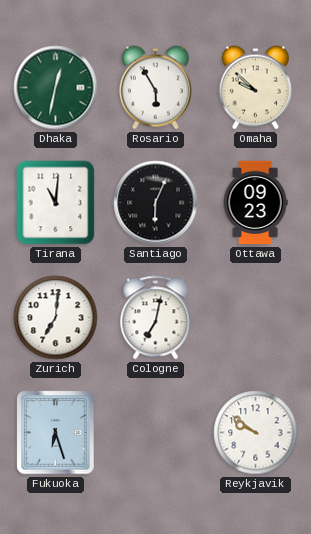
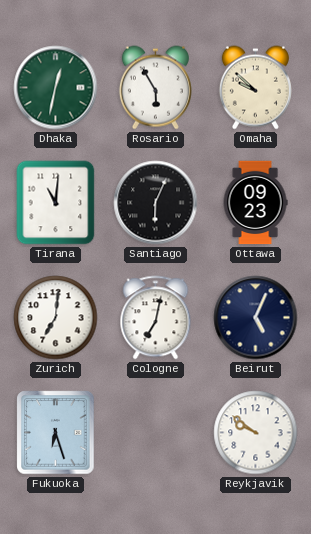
Beirut: none -> 5:04 (256, 318)
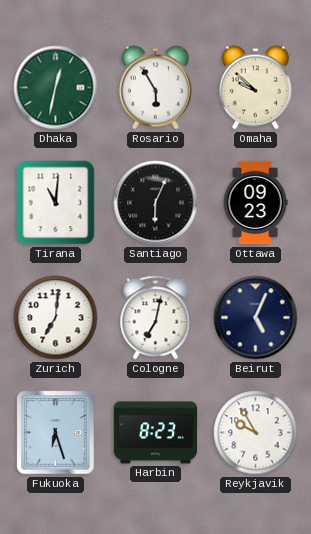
Harbin: none -> 8:23 (156, 433)
Reykjavik: 9:51 -> 9:55 (256, 433)
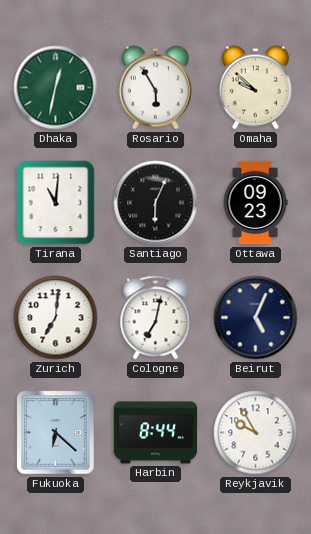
Fukuoka: 6:27 -> 6:22 (56, 433)
Harbin: 8:23 -> 8:44 (156, 433)
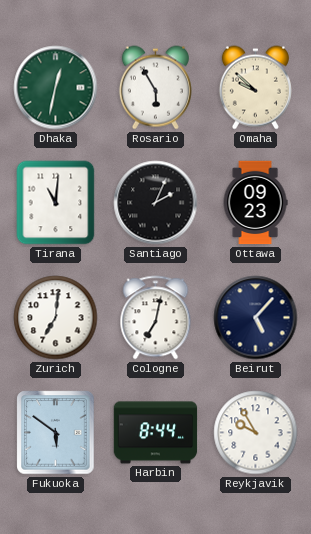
Santiago: 6:04 -> 2:04 (156, 203)
Beirut: 5:04 -> 5:07 (256, 318)
Fukuoka: 6:22 -> 5:51 (56, 433)
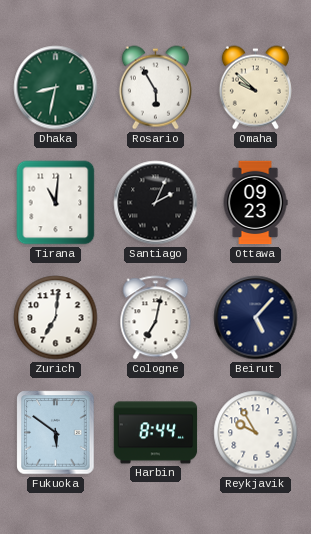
Dhaka: 12:32 -> 8:32 (56, 88)
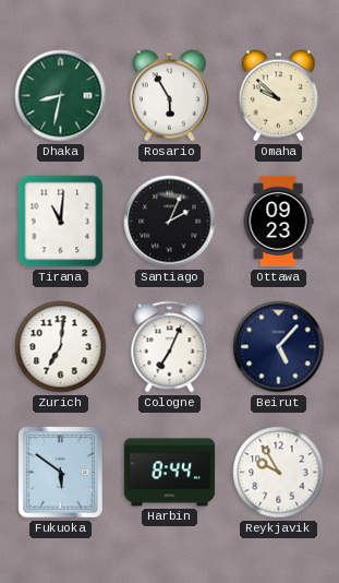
Cologne: 7:02 -> 7:04 (170, 347)
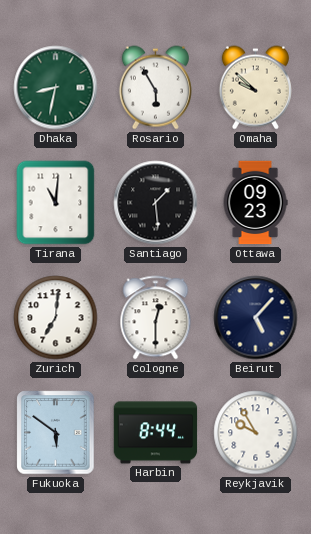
Santiago: 2:04 -> 1:29 (156, 203)
Cologne: 7:04 -> 12:30 (156, 318)
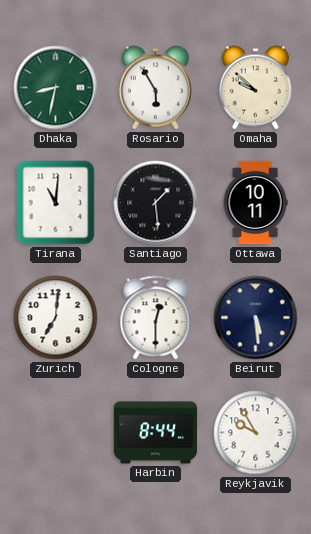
Ottawa: 09:23 -> 10:11 (255, 203)
Beirut: 5:07 -> 5:29 (256, 318)
Fukuoka: 5:51 -> none (56, 433)
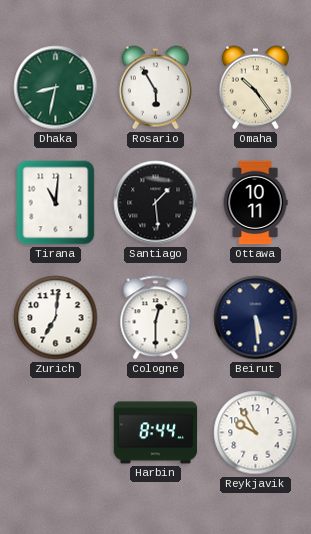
Omaha: 9:52 -> 10:24 (255, 88)
